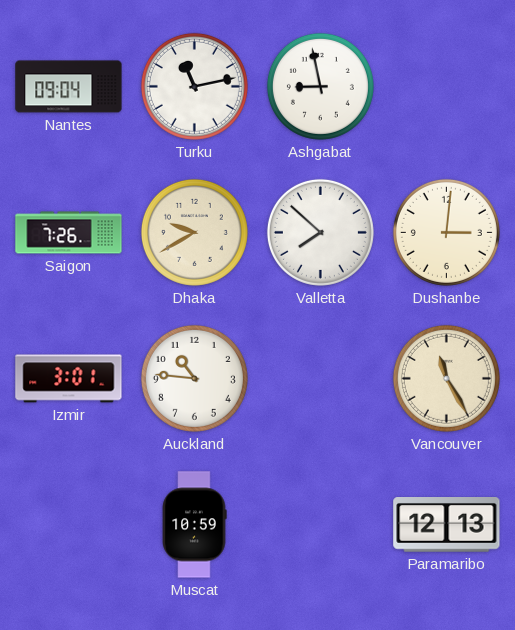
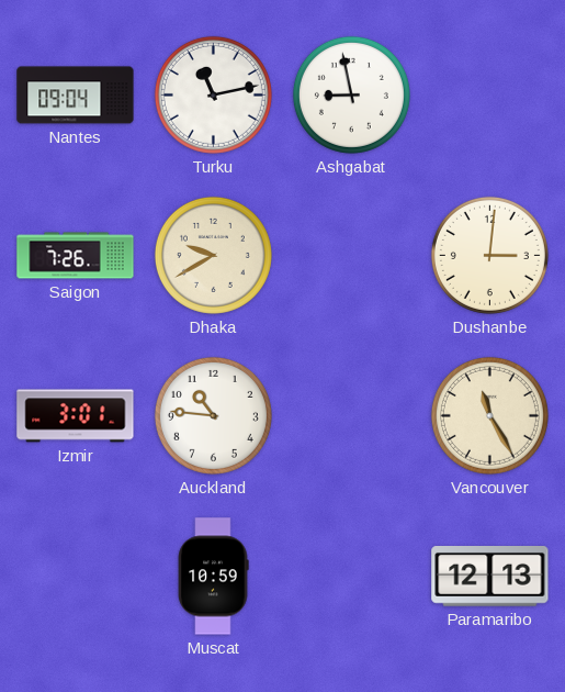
Valletta: 7:52 -> none (320, 232)
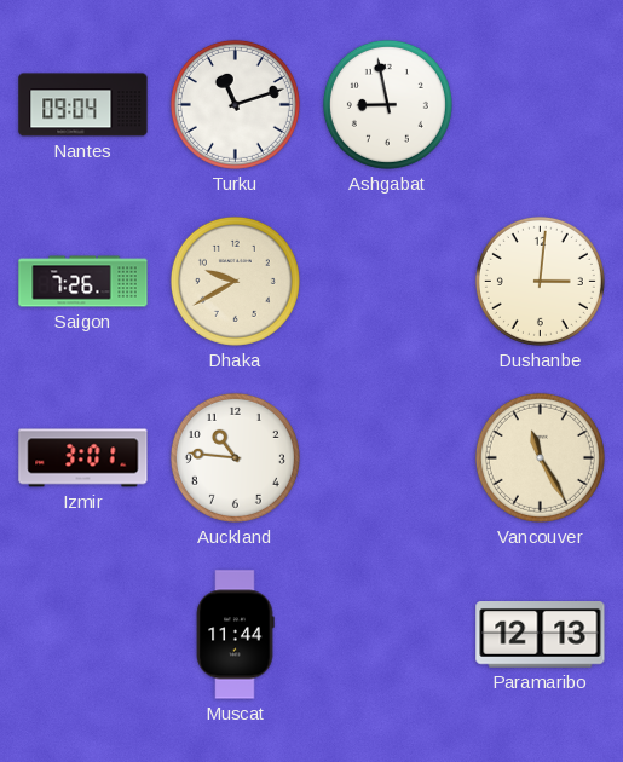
Turku: 11:13 -> 11:12 (235, 104)
Muscat: 10:59 -> 11:44 (235, 635)
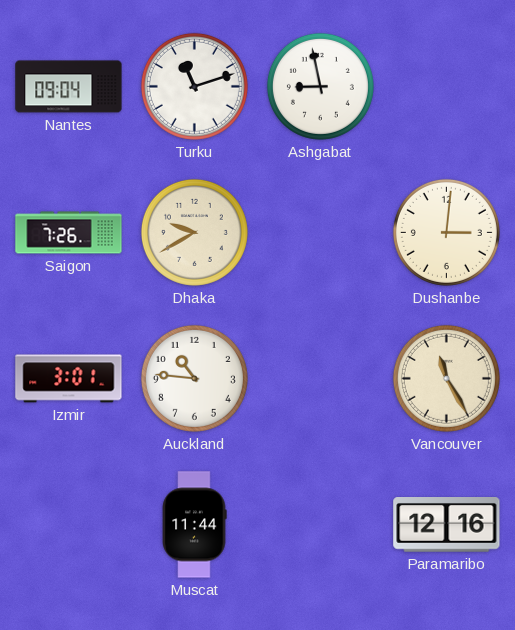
Paramaribo: 12:13 -> 12:16 (447, 525)
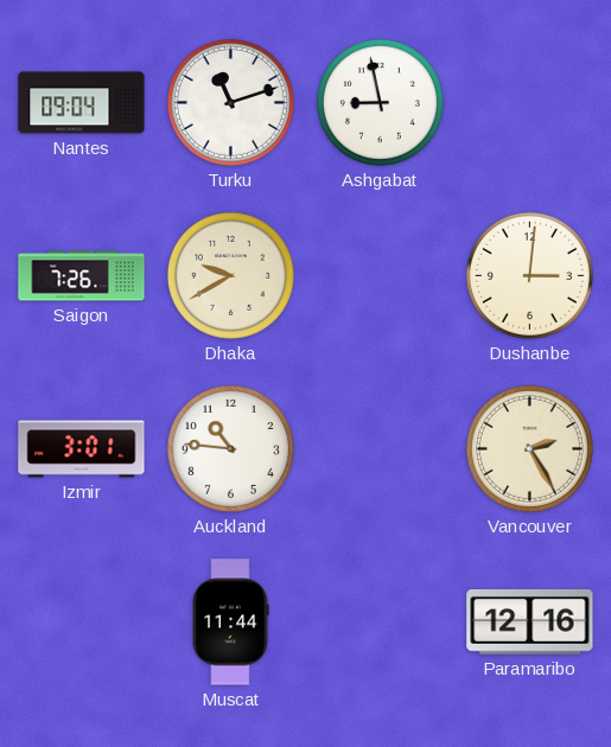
Vancouver: 11:25 -> 2:25 (529, 448)
